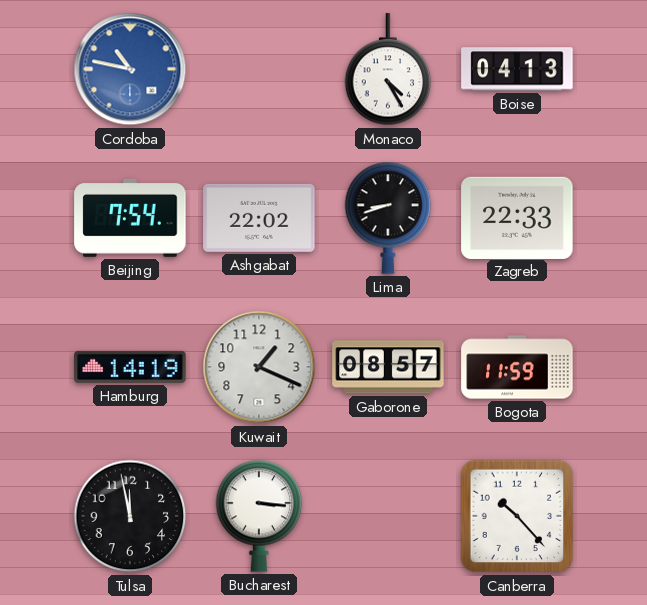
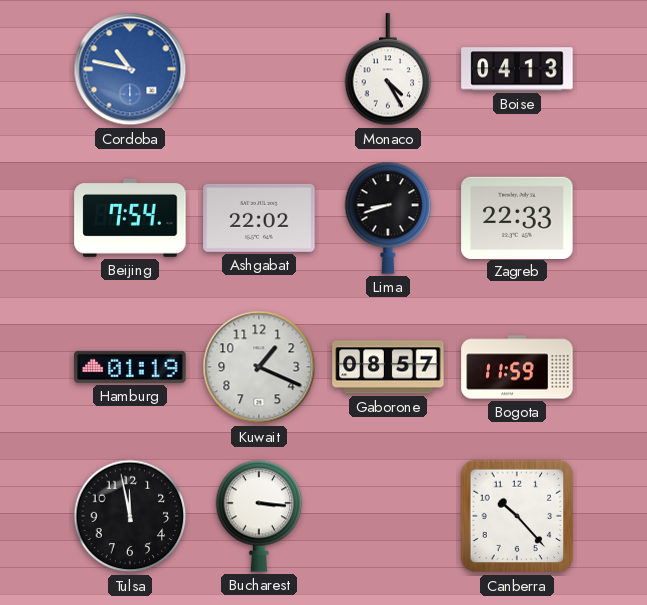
Hamburg: 14:19 -> 01:19 (130, 367)
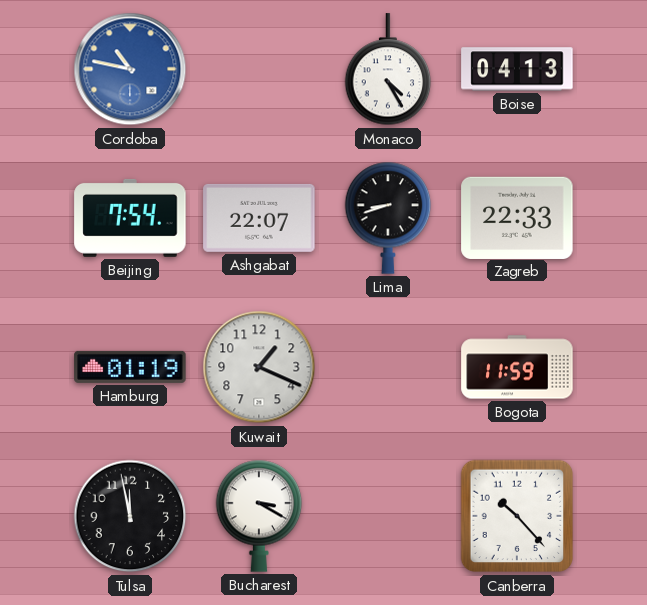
Ashgabat: 22:02 -> 22:07 (259, 218)
Gaborone: 08:57 -> none (388, 367)
Bucharest: 3:16 -> 3:20 (259, 516)
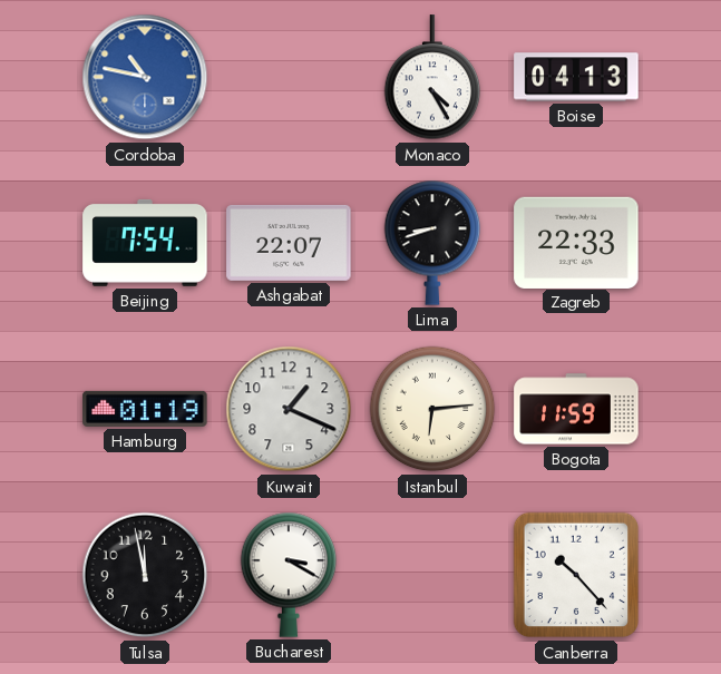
Istanbul: none -> 6:14 (432, 409)
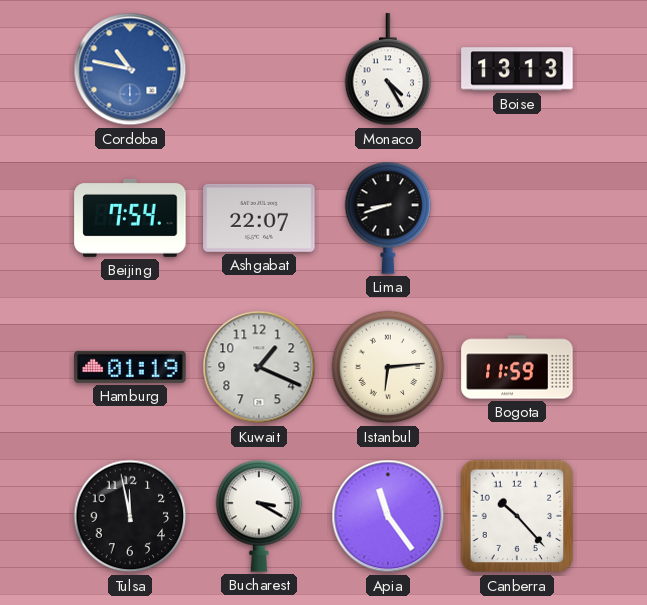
Boise: 04:13 -> 13:13 (517, 69)
Zagreb: 22:33 -> none (576, 242)
Apia: none -> 11:24 (388, 516)
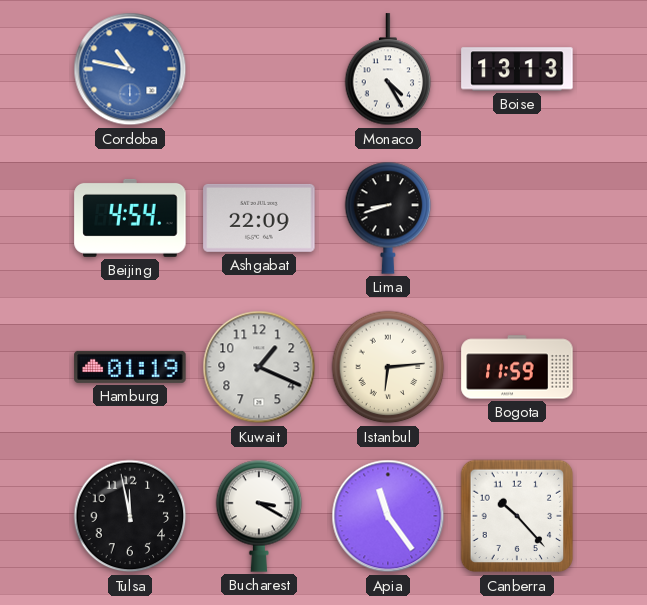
Beijing: 7:54 -> 4:54 (130, 218)
Ashgabat: 22:07 -> 22:09 (259, 218)
